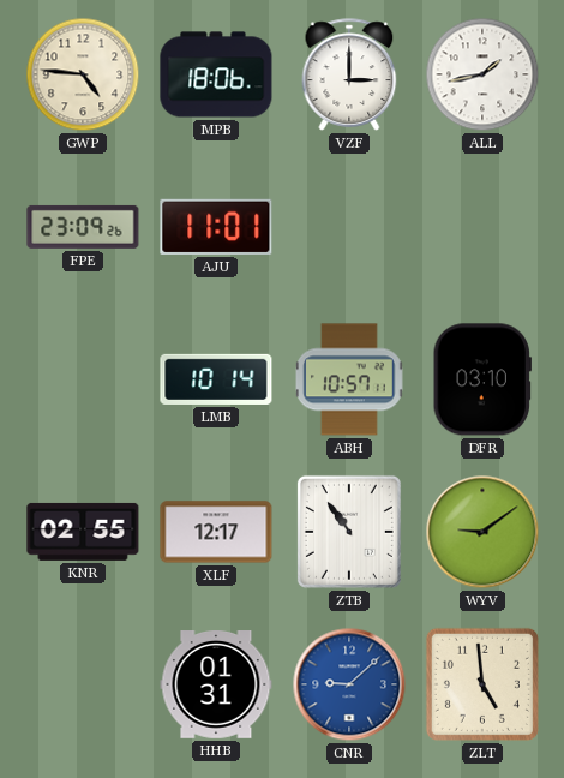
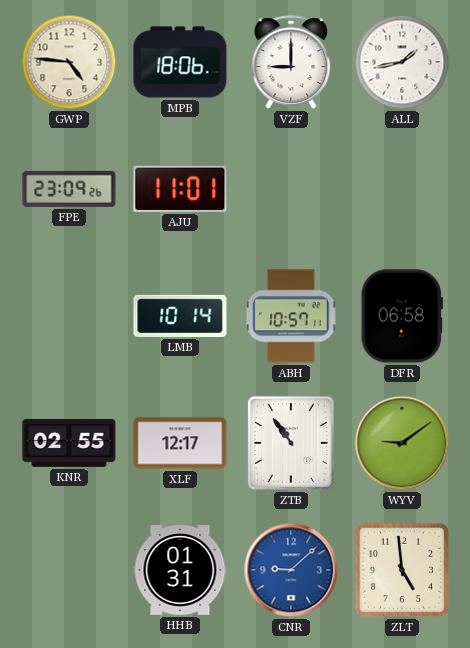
VZF: 3:00 -> 9:00 (291, 62)
DFR: 03:10 -> 06:58 (402, 316)
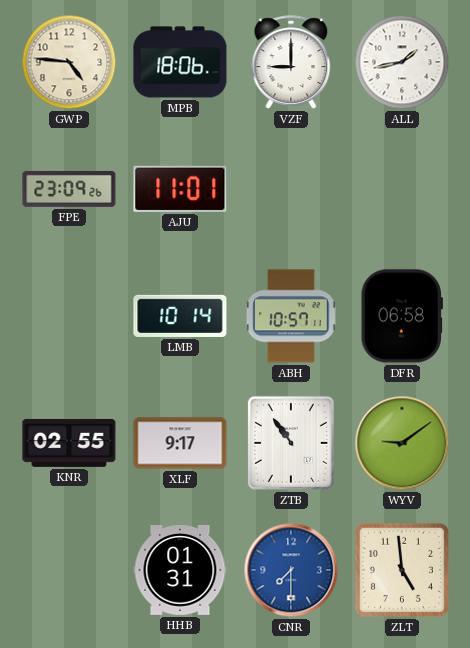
XLF: 12:17 -> 9:17 (180, 443)
CNR: 9:08 -> 7:30 (291, 570)
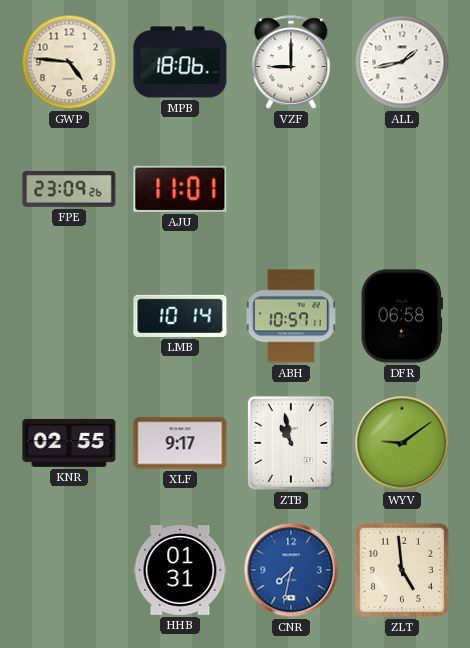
ZTB: 10:54 -> 10:58 (291, 443)
CNR: 7:30 -> 7:32 (291, 570)
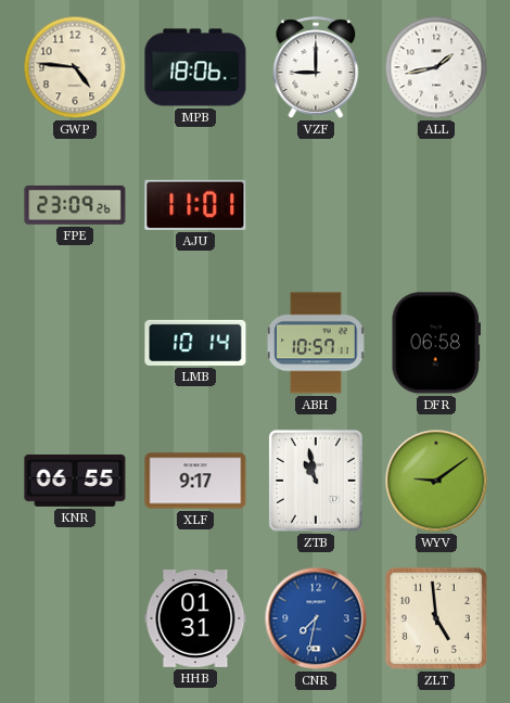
KNR: 02:55 -> 06:55 (75, 481)
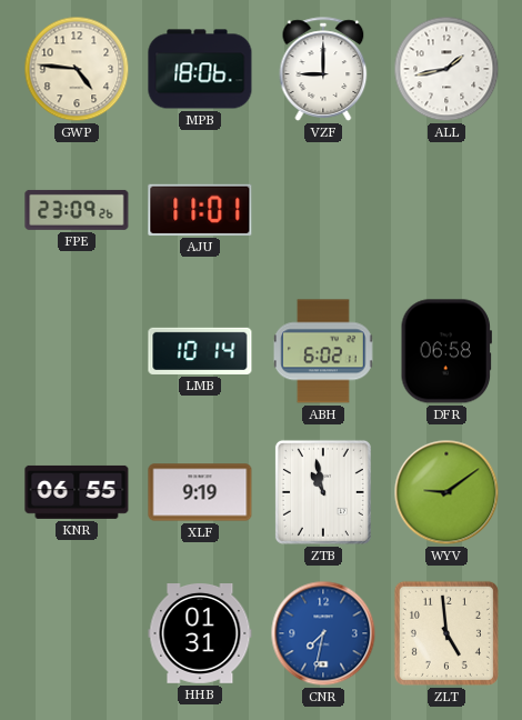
ABH: 10:57 -> 6:02 (323, 351)
XLF: 9:17 -> 9:19 (200, 492)
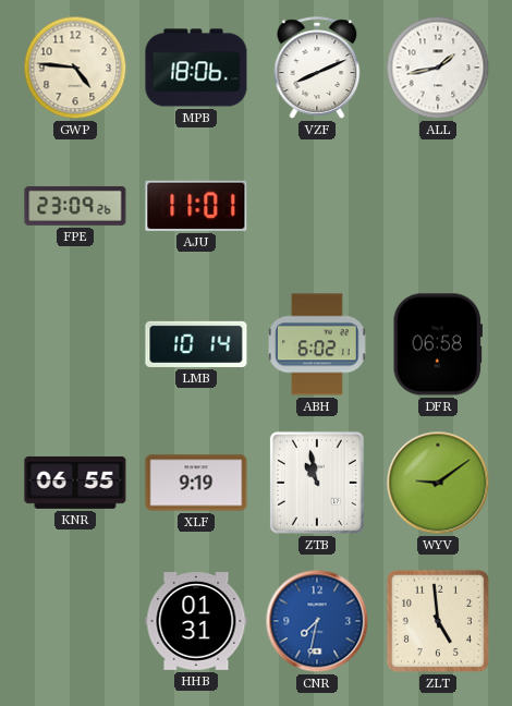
VZF: 9:00 -> 8:11 (317, 68)
